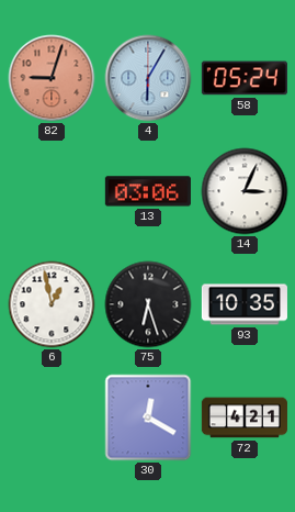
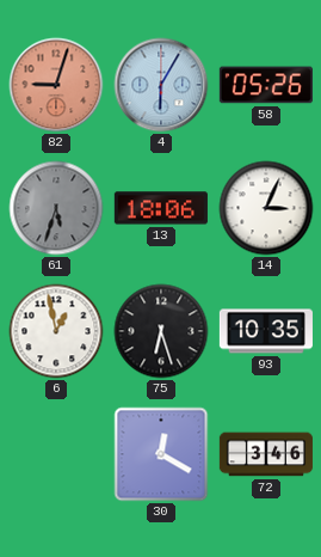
58: 05:24 -> 05:26 (266, 85)
61: none -> 5:33 (56, 208)
13: 03:06 -> 18:06 (161, 208)
72: 4:21 -> 3:46 (266, 454)
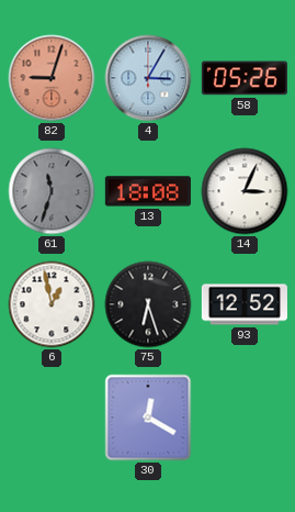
4: 6:05 -> 3:05 (148, 78)
61: 5:33 -> 11:33 (52, 191)
13: 18:06 -> 18:08 (148, 191)
93: 10:35 -> 12:52 (245, 304)
72: 3:46 -> none (266, 454)
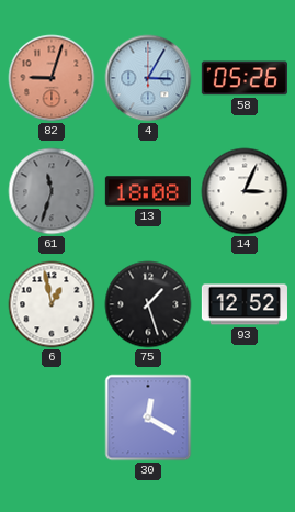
75: 6:27 -> 1:27 (148, 304)
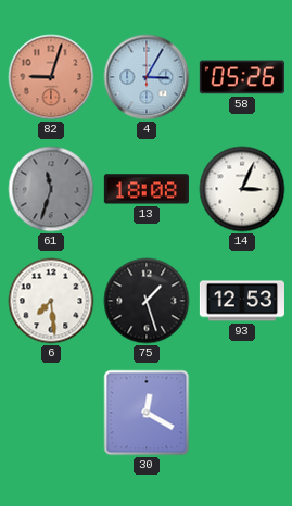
6: 12:58 -> 7:29 (51, 301)
93: 12:52 -> 12:53 (242, 301)
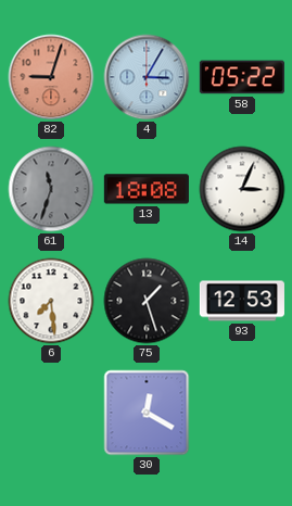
58: 05:26 -> 05:22 (242, 77)
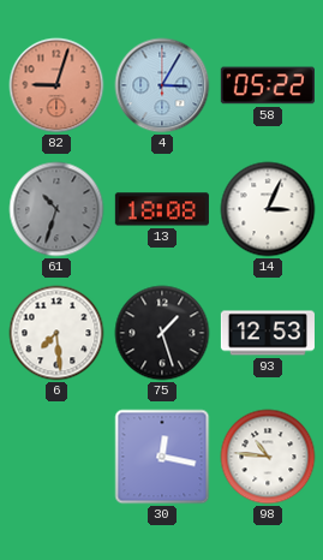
61: 11:33 -> 10:33 (56, 209)
30: 12:20 -> 12:17 (162, 457)
98: none -> 10:46 (268, 457)
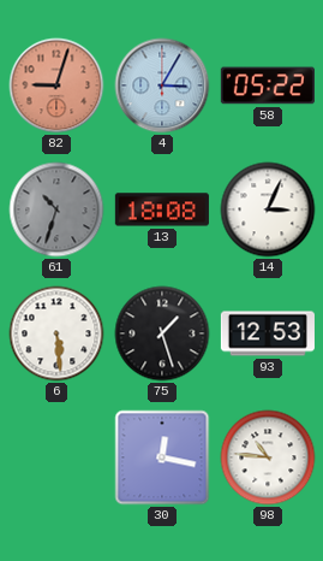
6: 7:29 -> 5:29 (56, 333)
